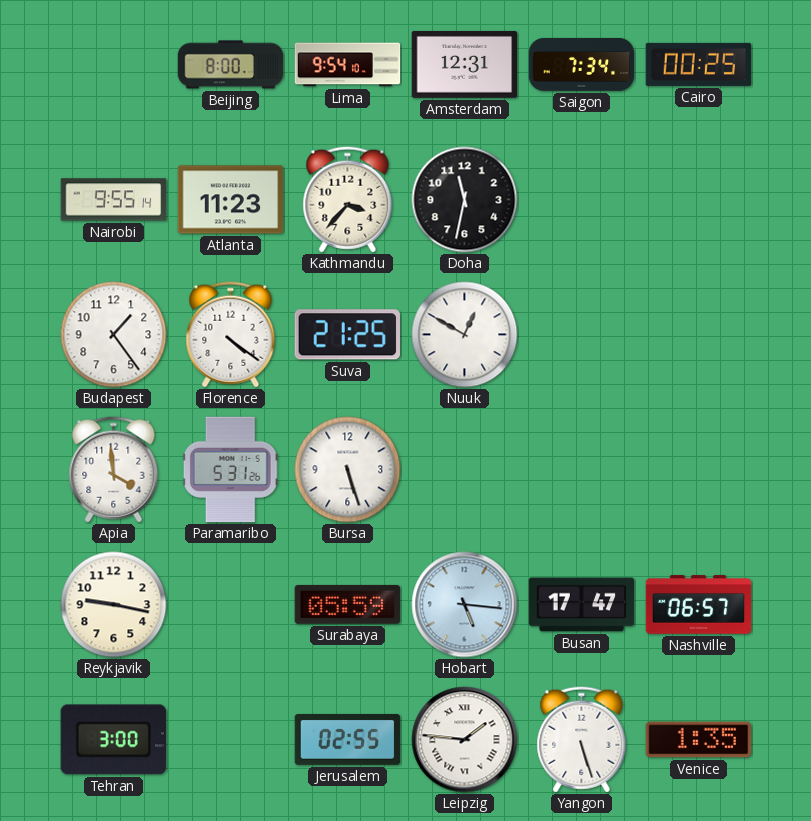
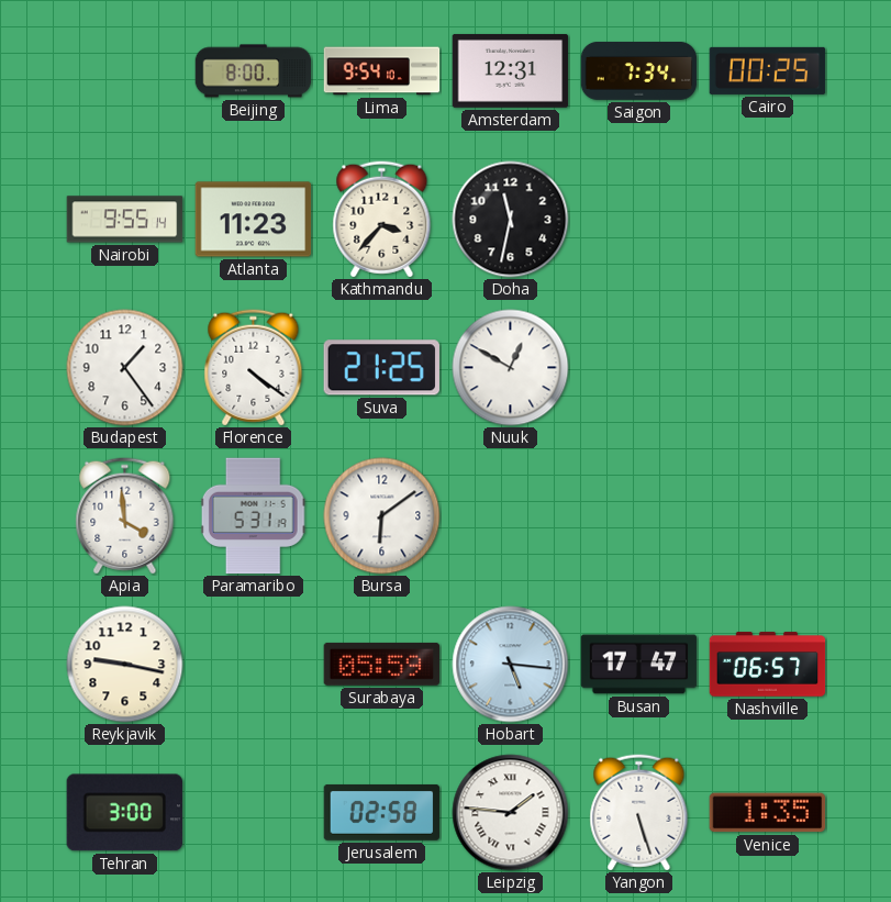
Paramaribo: 5:31:26 -> 5:31:19 (253, 516)
Bursa: 5:27 -> 6:09 (382, 516)
Jerusalem: 02:55 -> 02:58 (382, 813)
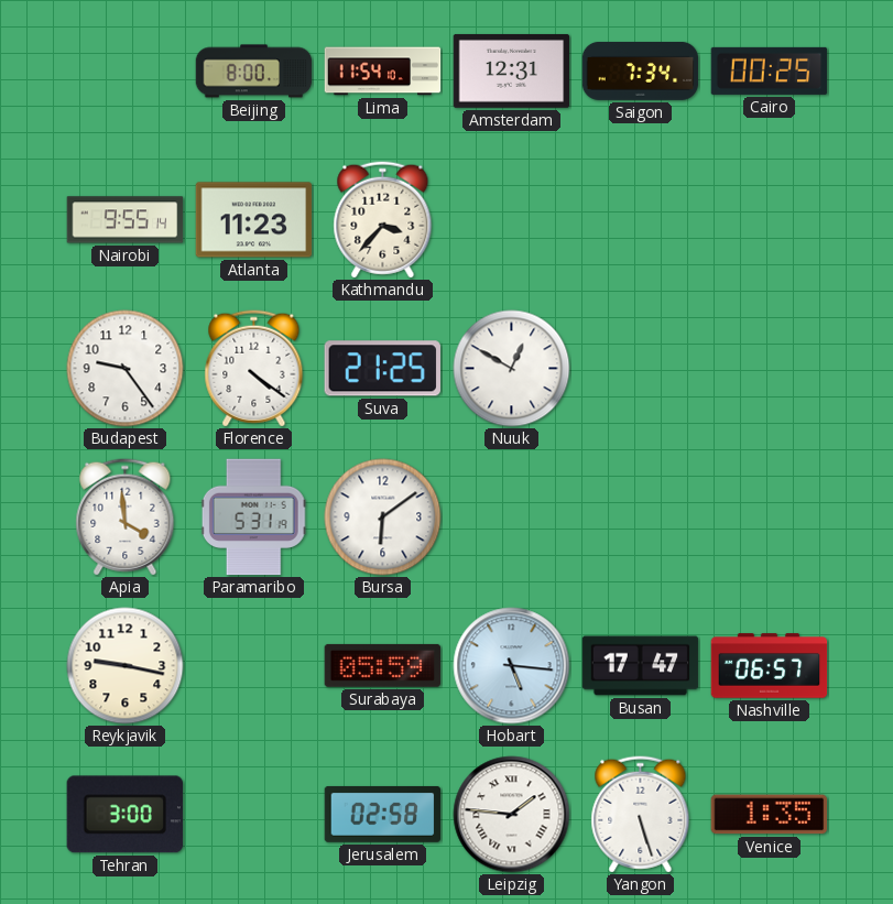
Lima: 9:54 -> 11:54 (383, 72)
Doha: 11:32 -> none (511, 220)
Budapest: 1:24 -> 9:24 (126, 369)
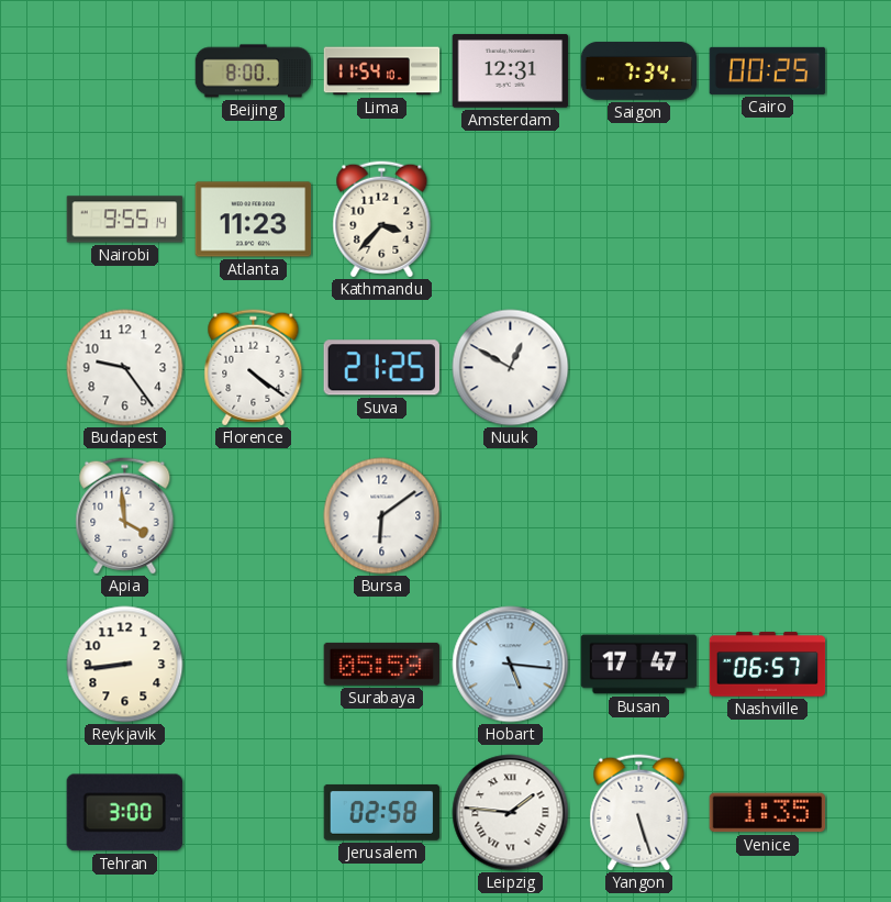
Paramaribo: 5:31 -> none (253, 518)
Reykjavik: 9:17 -> 8:44 (125, 665)
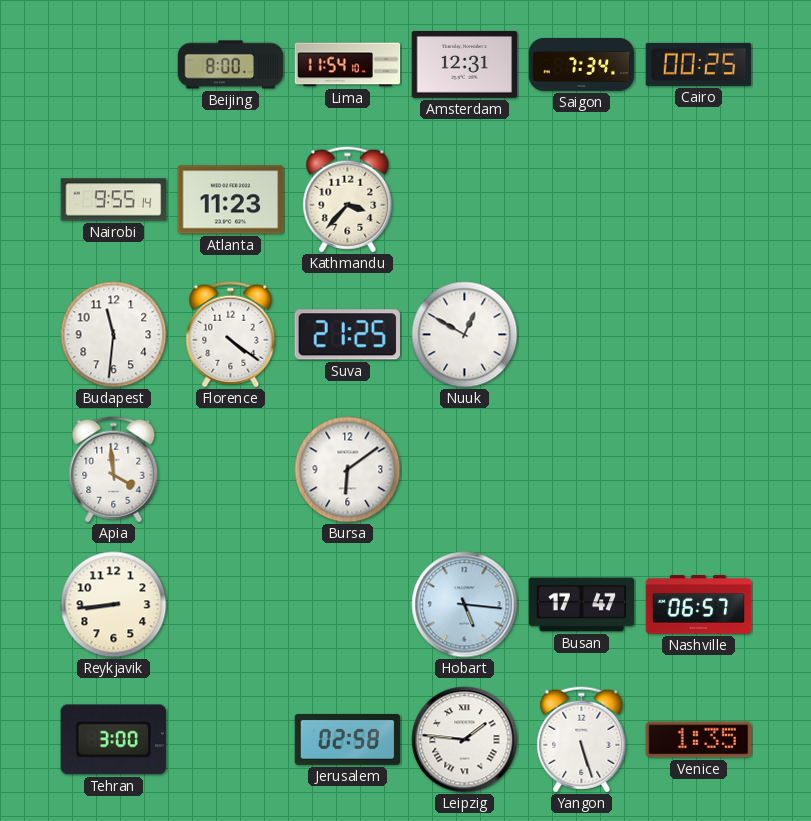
Budapest: 9:24 -> 11:31 (114, 335)
Surabaya: 05:59 -> none (382, 664)
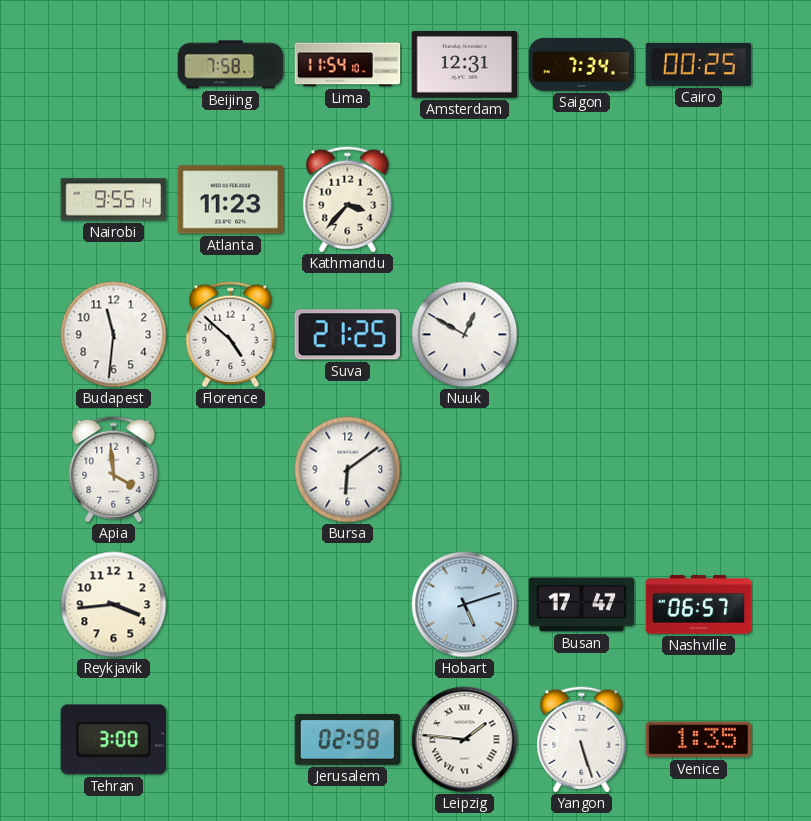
Beijing: 8:00 -> 7:58 (231, 65)
Florence: 4:21 -> 4:52 (231, 335)
Reykjavik: 8:44 -> 3:44 (114, 605)
Hobart: 5:16 -> 5:12 (465, 605)
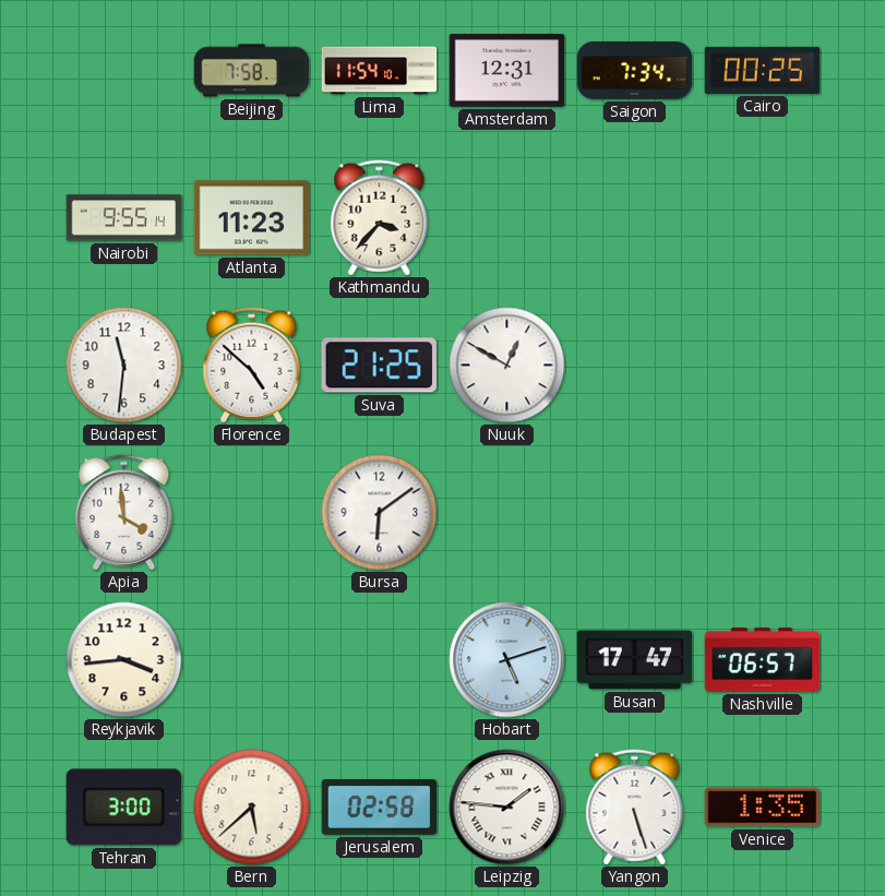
Bern: none -> 5:38 (252, 808)
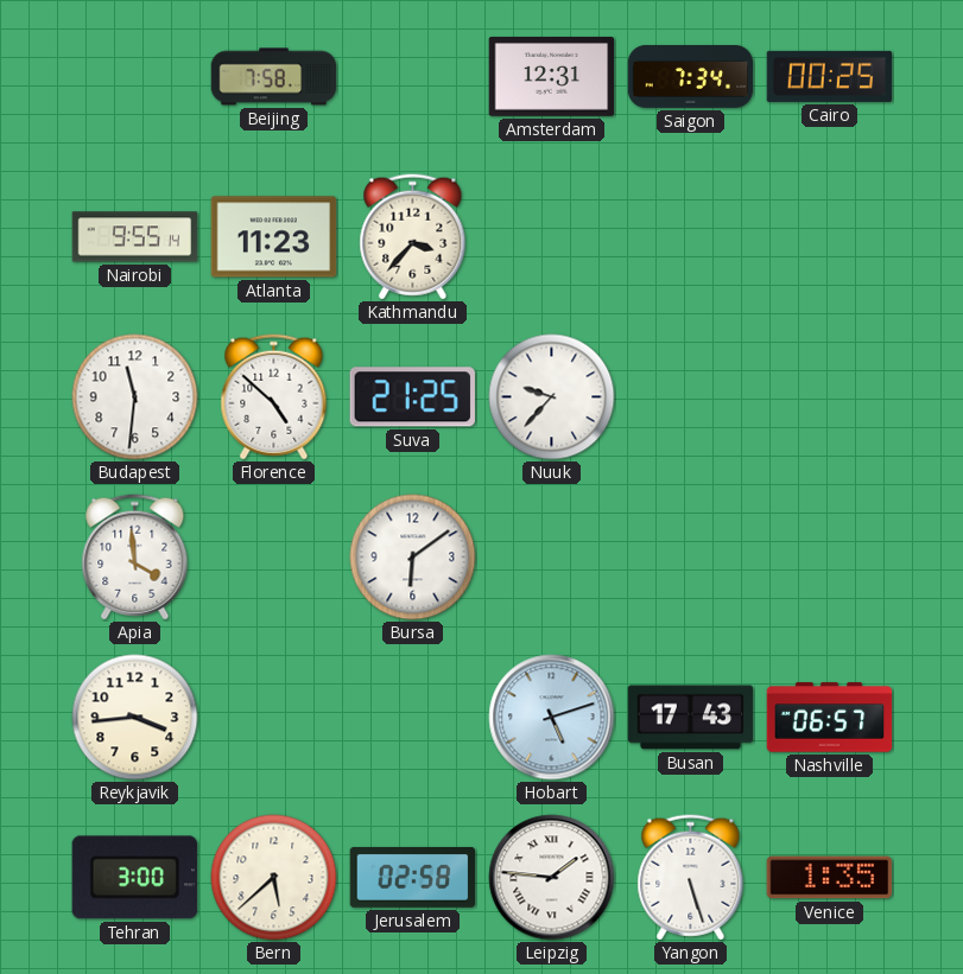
Lima: 11:54 -> none (380, 71)
Nuuk: 12:50 -> 9:37 (552, 397)
Busan: 17:47 -> 17:43 (691, 718)
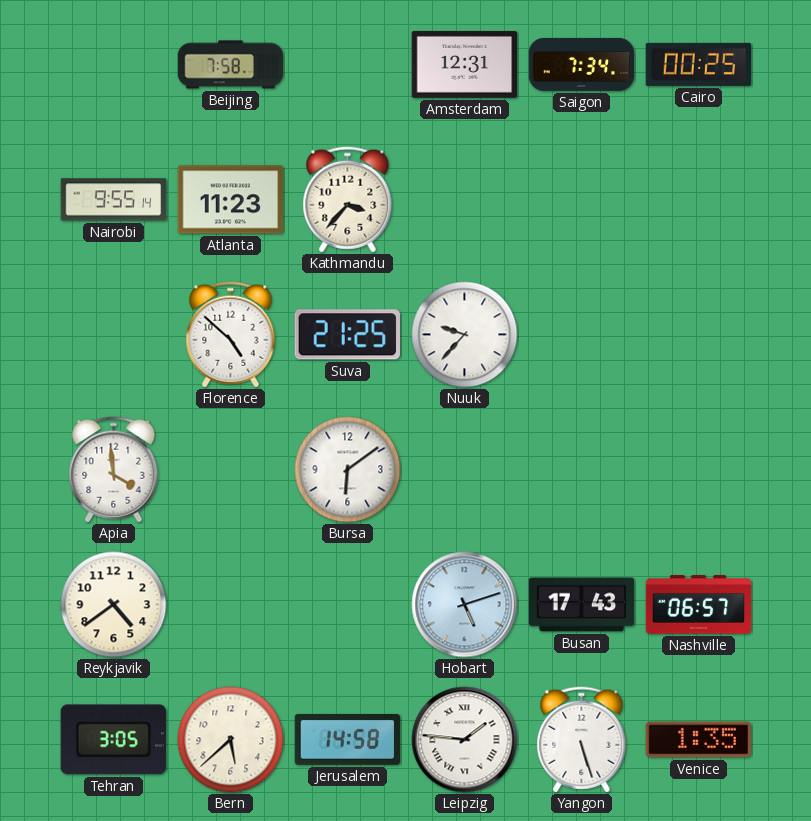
Budapest: 11:31 -> none (135, 397)
Reykjavik: 3:44 -> 4:39 (114, 605)
Tehran: 3:00 -> 3:05 (113, 740)
Jerusalem: 02:58 -> 14:58 (348, 740)
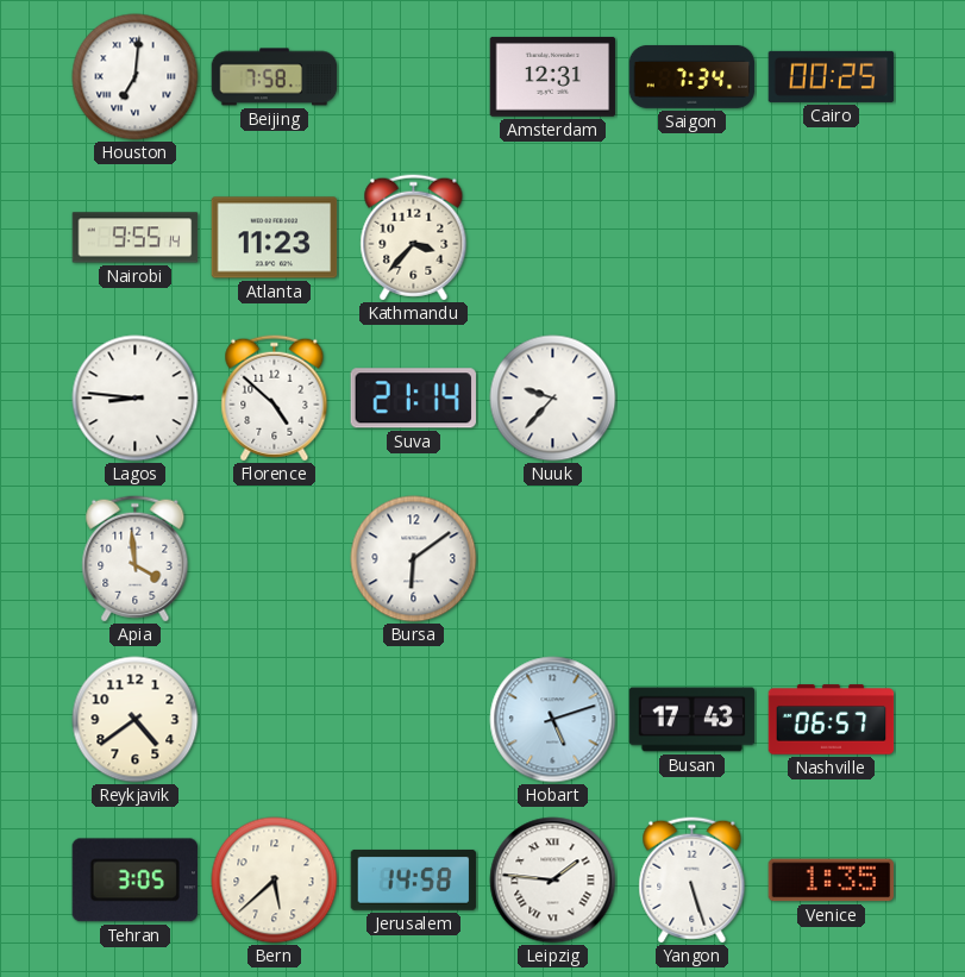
Houston: none -> 7:01 (136, 77)
Lagos: none -> 8:46 (136, 399)
Suva: 21:25 -> 21:14 (413, 399)
